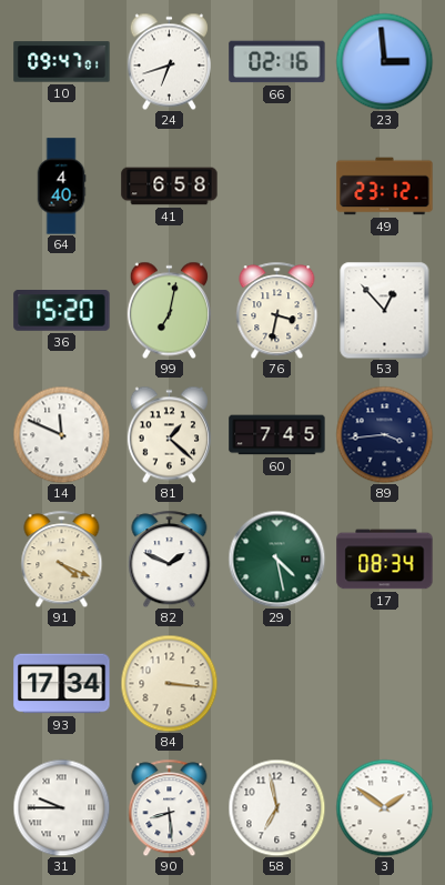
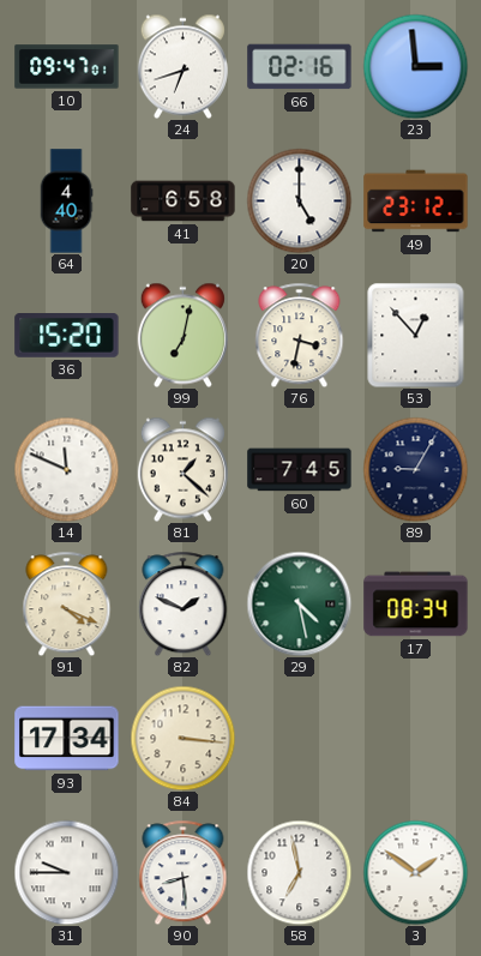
20: none -> 5:00 (299, 200)
89: 3:44 -> 9:05 (415, 469)
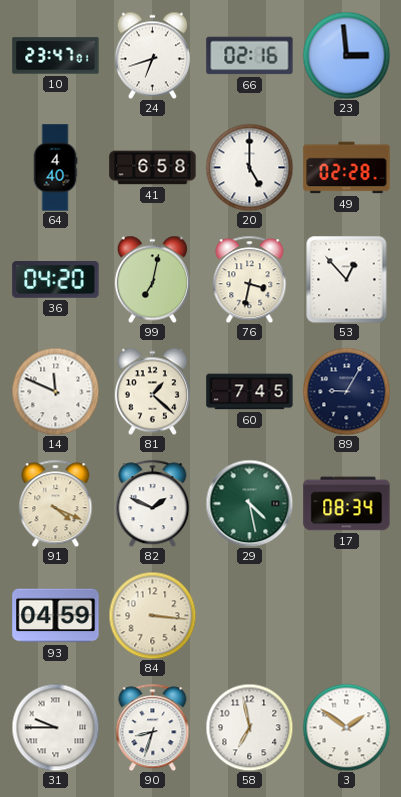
10: 09:47 -> 23:47 (56, 56)
49: 23:12 -> 02:28 (347, 168)
36: 15:20 -> 04:20 (56, 280)
93: 17:34 -> 04:59 (56, 616)
90: 8:29 -> 8:33 (153, 727)
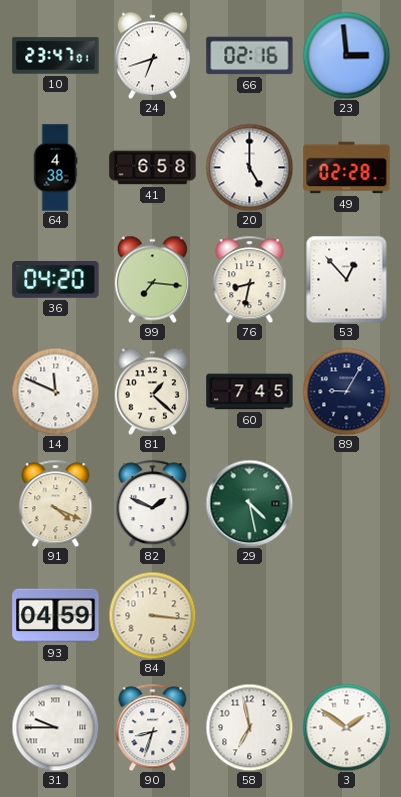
64: 4:40 -> 4:38 (55, 168)
99: 7:02 -> 7:16 (152, 279)
76: 3:32 -> 8:32 (250, 279)
17: 08:34 -> none (347, 504)
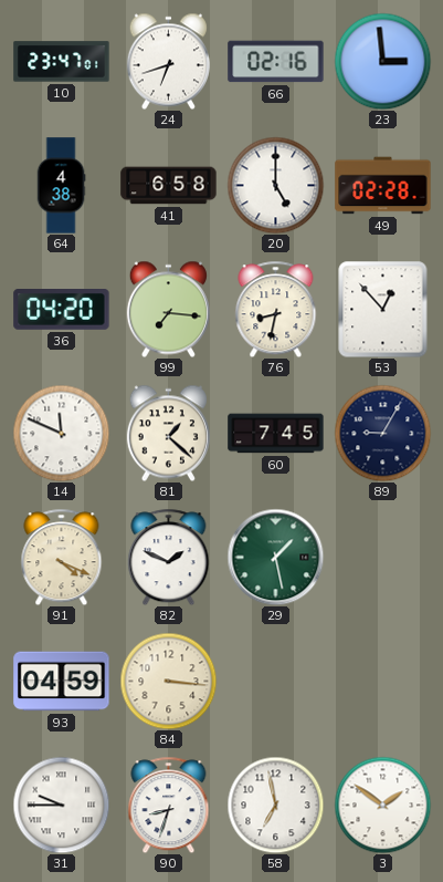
29: 4:28 -> 1:28 (275, 557)
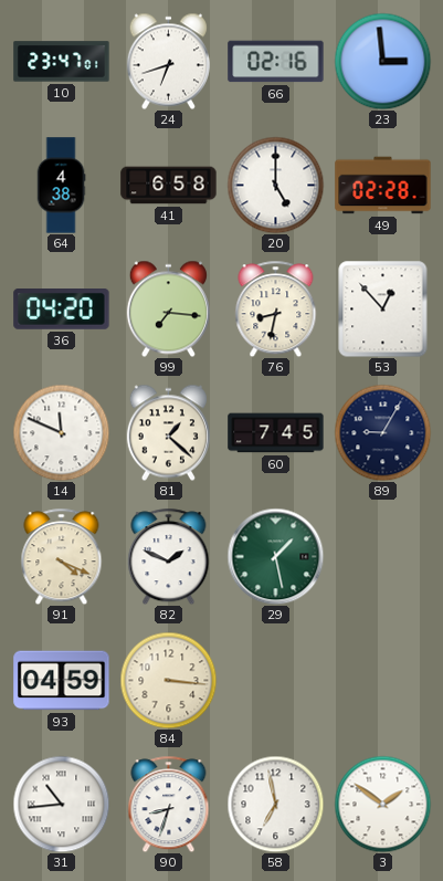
31: 9:45 -> 10:44 (61, 804)
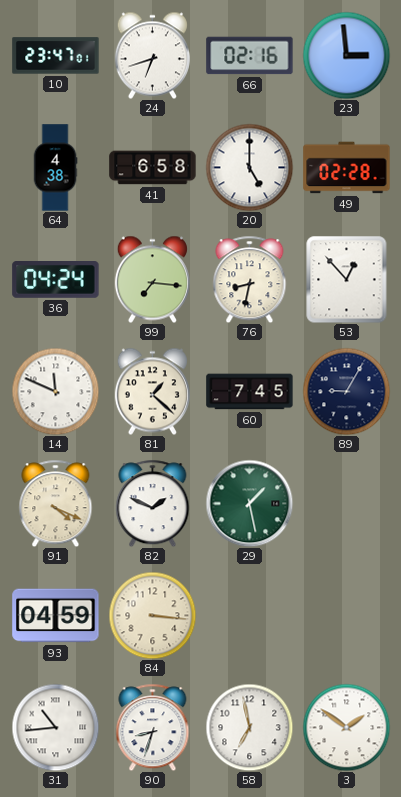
36: 04:20 -> 04:24 (56, 280)
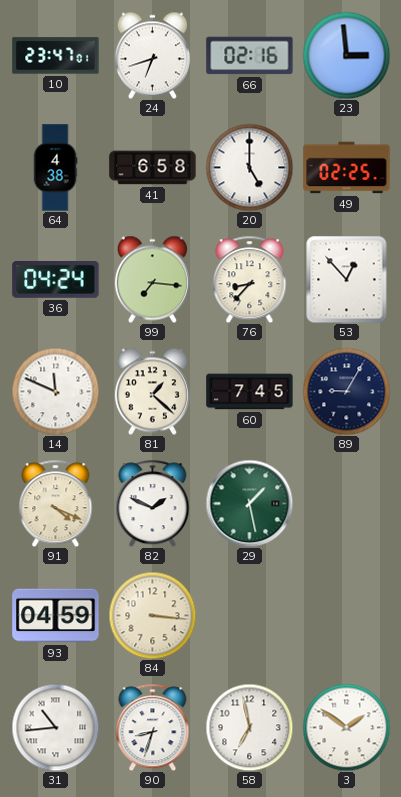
49: 02:28 -> 02:25 (347, 168)
76: 8:32 -> 8:37 (250, 279)
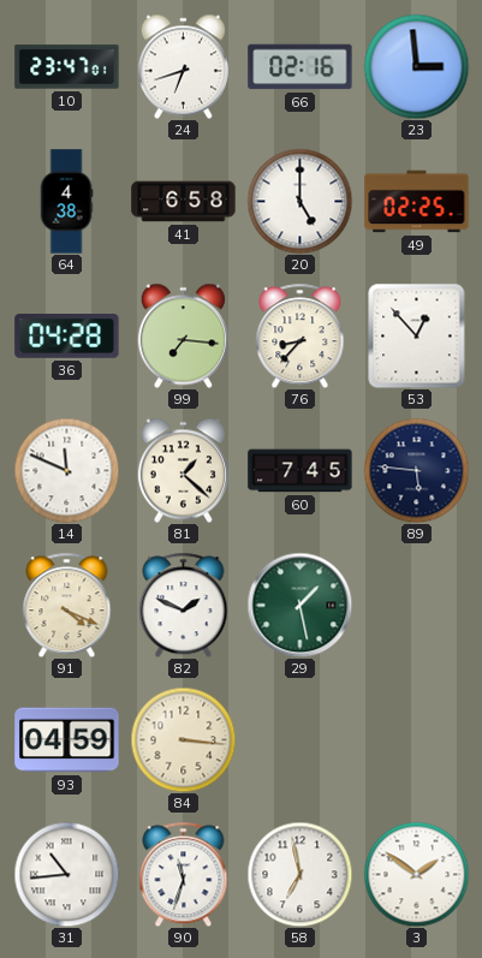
36: 04:24 -> 04:28 (67, 337)
89: 9:05 -> 5:46 (416, 470)
90: 8:33 -> 11:33 (184, 874)
